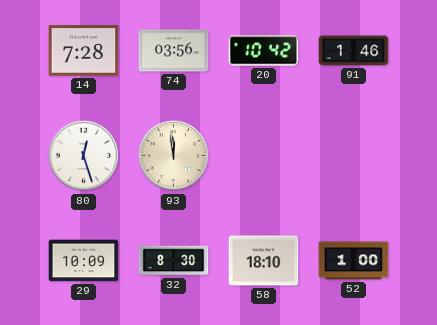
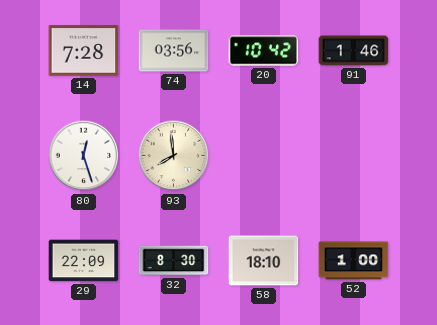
93: 11:59 -> 7:59 (174, 156)
29: 10:09 -> 22:09 (84, 261)
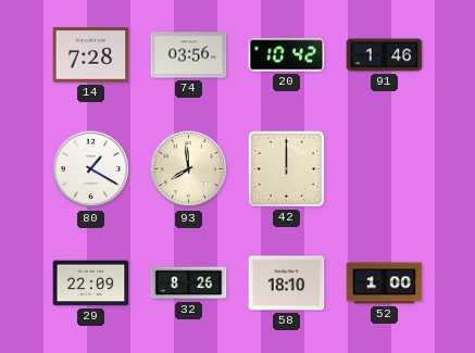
80: 12:27 -> 1:20 (91, 169)
42: none -> 12:00 (286, 168)
32: 8:30 -> 8:26 (189, 283)
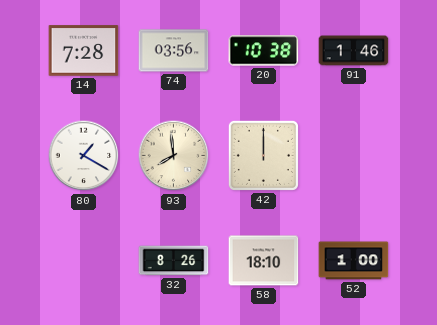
20: 10:42 -> 10:38 (264, 51)
29: 22:09 -> none (91, 283)
